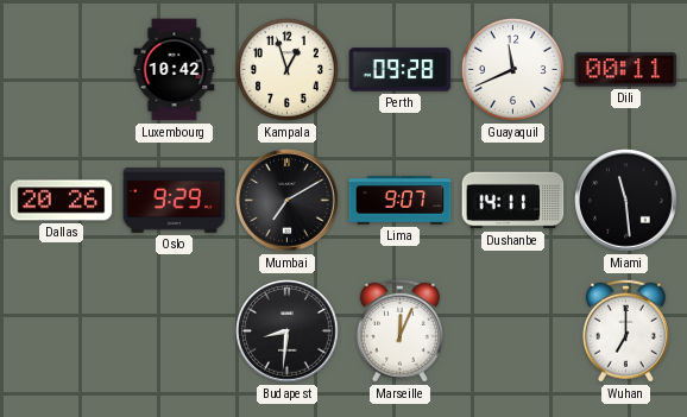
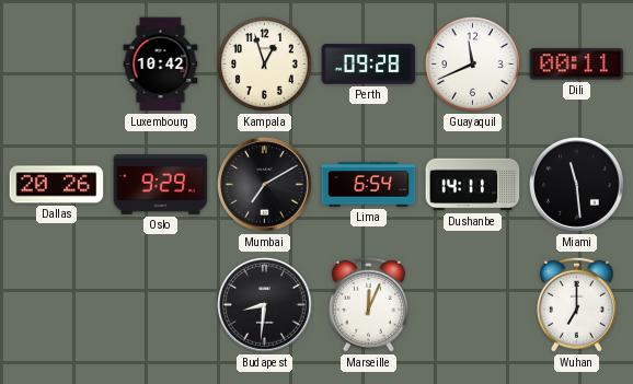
Lima: 9:07 -> 6:54 (369, 185)
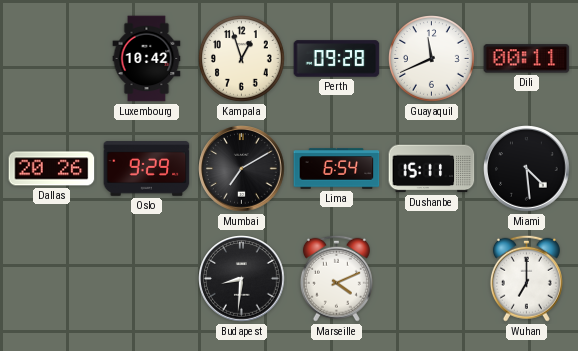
Dushanbe: 14:11 -> 15:11 (432, 169)
Miami: 11:29 -> 4:29 (527, 169)
Marseille: 12:04 -> 4:11 (336, 278)
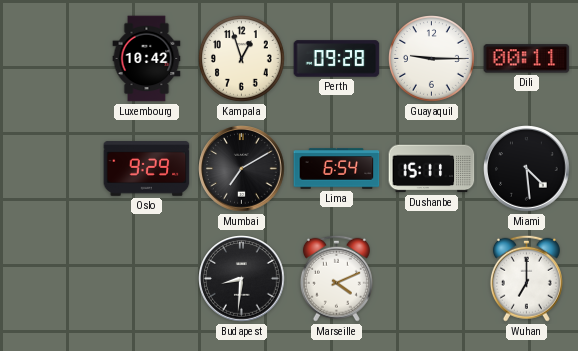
Guayaquil: 11:41 -> 9:15 (432, 59)
Dallas: 20:26 -> none (52, 169)
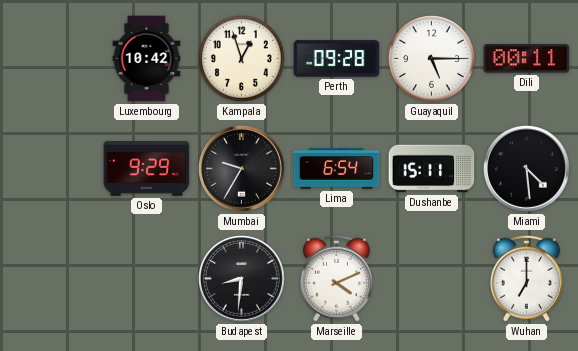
Guayaquil: 9:15 -> 5:15 (432, 59)
Mumbai: 7:10 -> 9:35 (242, 169)
